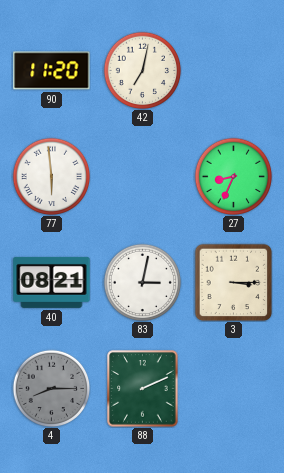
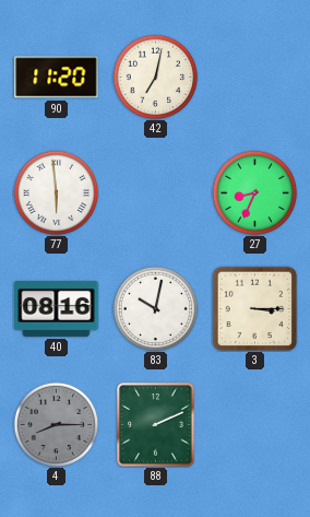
40: 08:21 -> 08:16 (57, 308)
83: 3:02 -> 10:02 (155, 308)
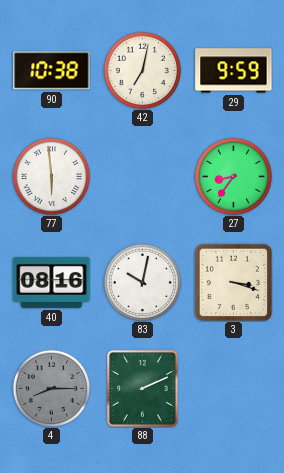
90: 11:20 -> 10:38 (52, 71)
29: none -> 9:59 (234, 71)
27: 8:34 -> 8:36 (233, 176)
3: 3:15 -> 3:18 (233, 282)
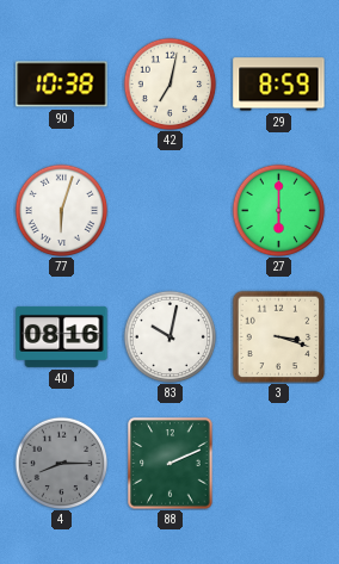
29: 9:59 -> 8:59 (279, 85)
77: 5:59 -> 6:03 (61, 210)
27: 8:36 -> 6:00 (278, 210)
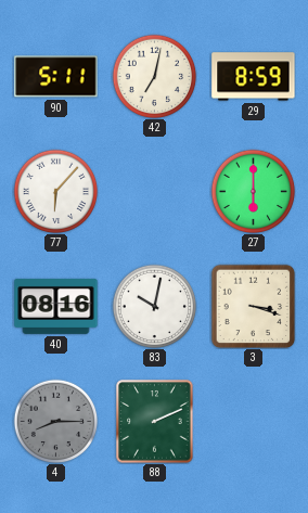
90: 10:38 -> 5:11 (56, 77)
77: 6:03 -> 6:07 (55, 191)
